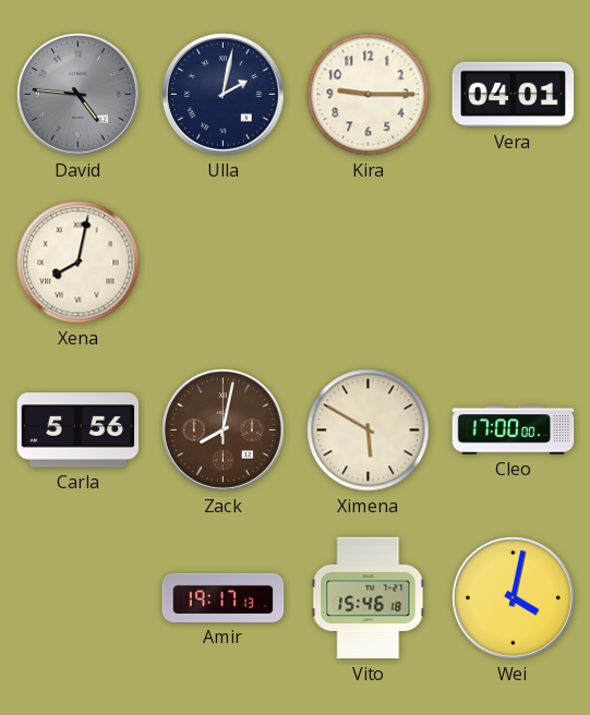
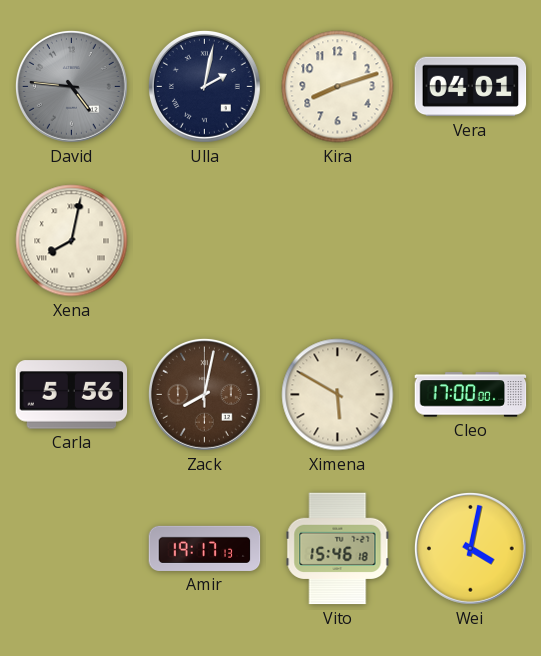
Kira: 9:15 -> 8:12 (338, 87)
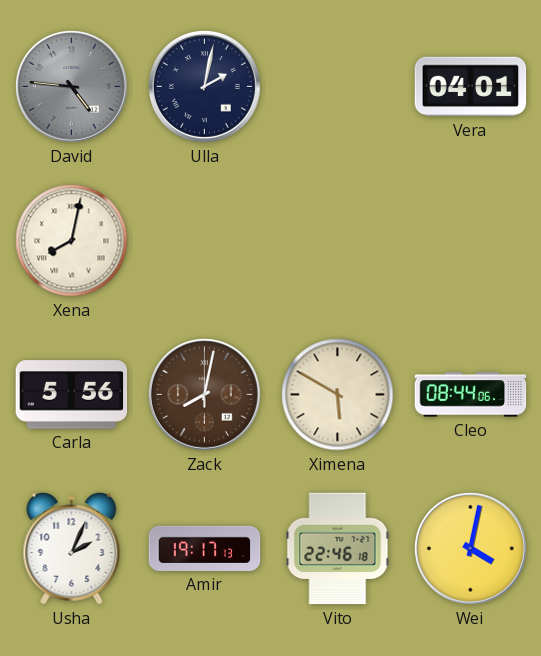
Kira: 8:12 -> none (338, 87)
Cleo: 17:00 -> 08:44 (471, 395)
Usha: none -> 2:04 (72, 549)
Vito: 15:46 -> 22:46 (338, 549)
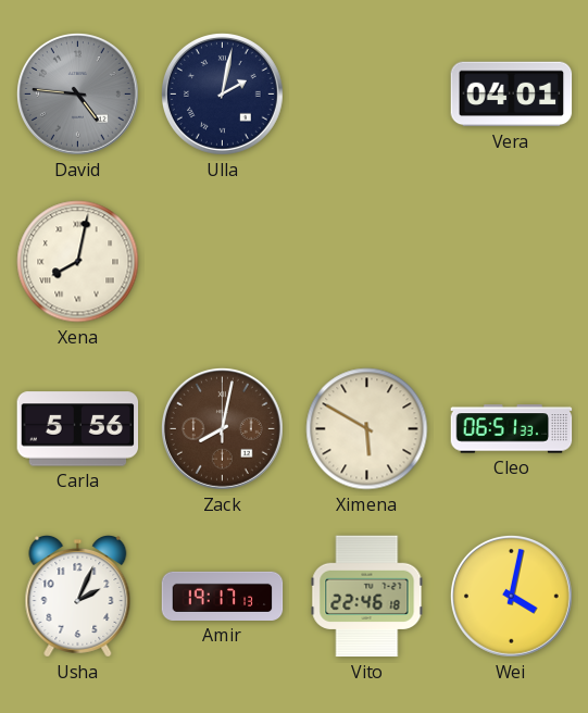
Cleo: 08:44 -> 06:51 (512, 429)
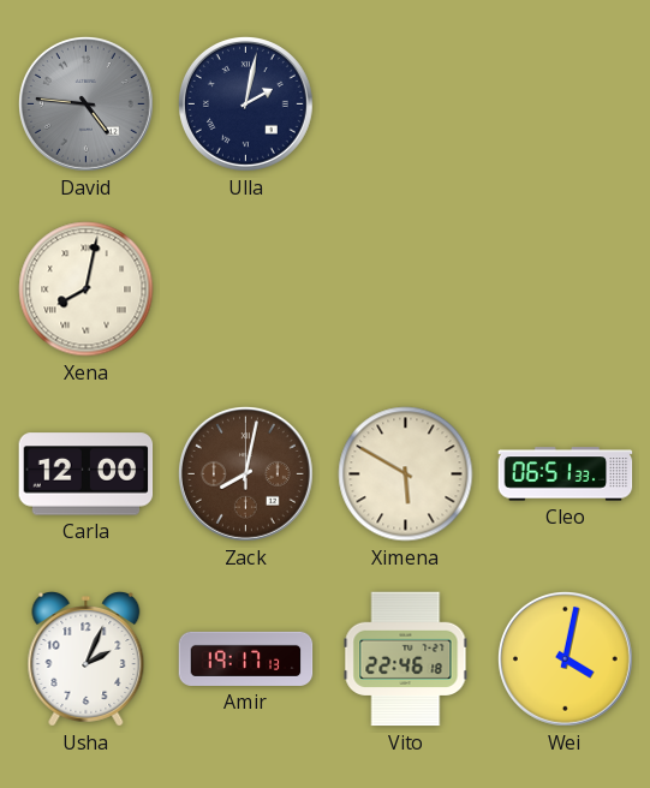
Vera: 04:01 -> none (512, 95)
Carla: 5:56 -> 12:00 (87, 474)
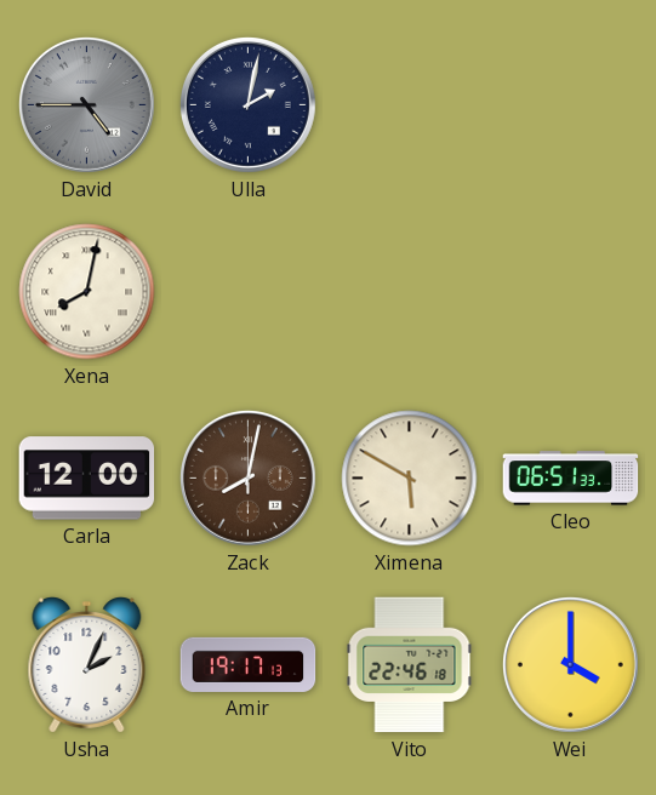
David: 4:46 -> 4:45 (86, 104)
Wei: 4:02 -> 4:00 (570, 664)
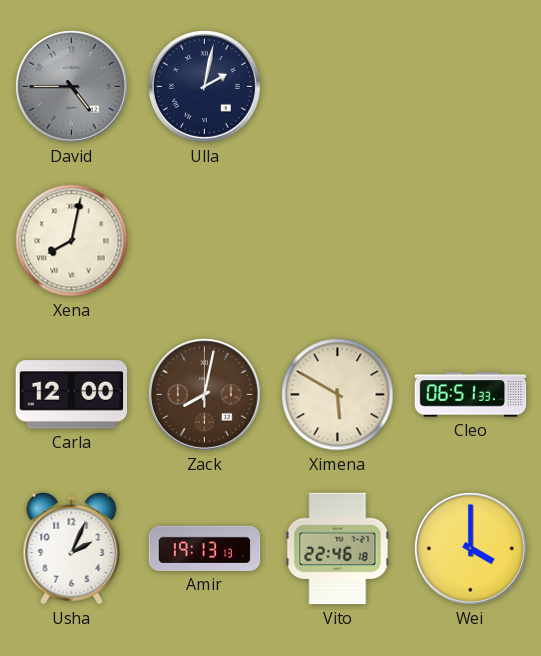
Amir: 19:17 -> 19:13 (205, 548)
